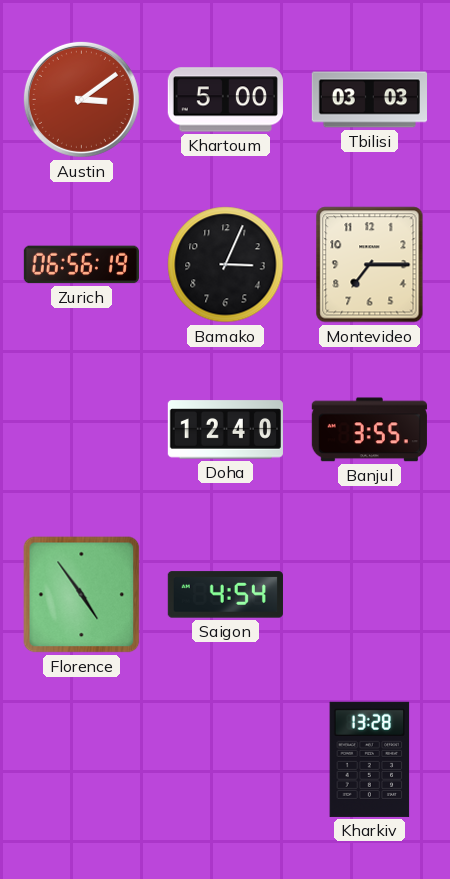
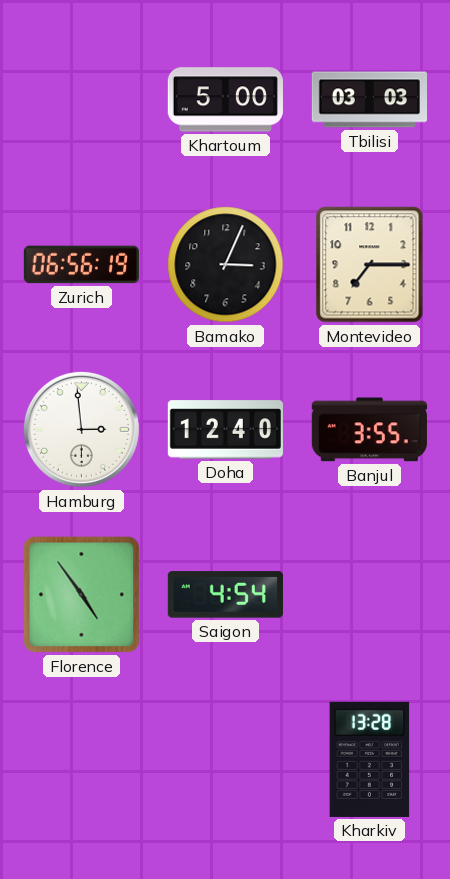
Austin: 3:09 -> none (81, 99)
Hamburg: none -> 2:59 (81, 429)
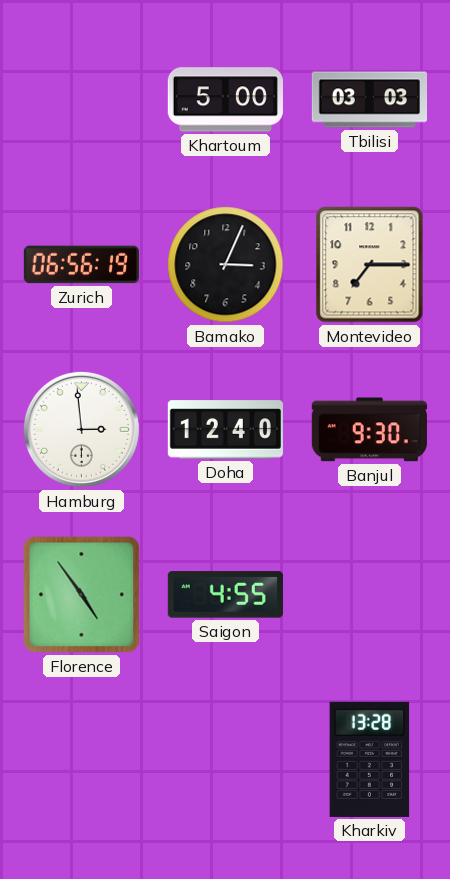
Banjul: 3:55 -> 9:30 (369, 430)
Saigon: 4:54 -> 4:55 (225, 595)
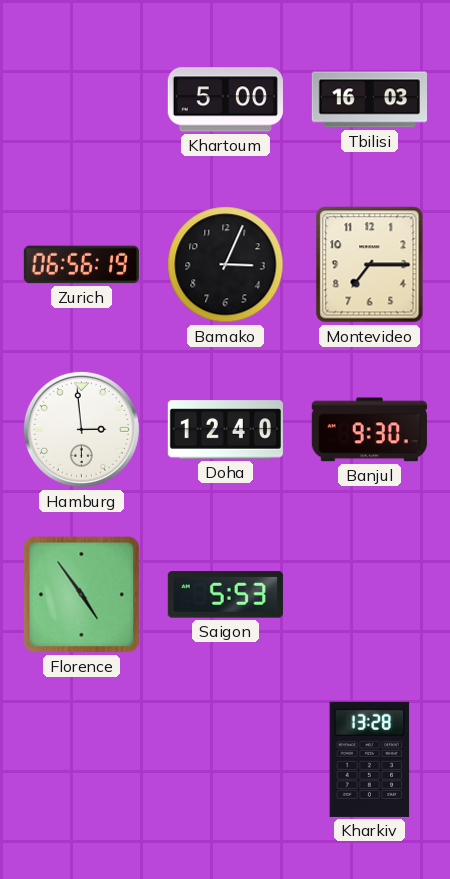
Tbilisi: 03:03 -> 16:03 (369, 100)
Saigon: 4:55 -> 5:53 (225, 595)
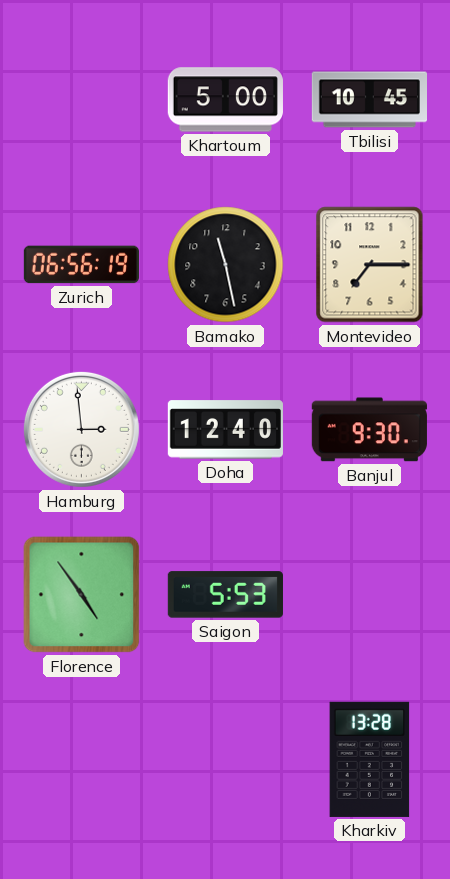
Tbilisi: 16:03 -> 10:45 (369, 100)
Bamako: 3:04 -> 11:28 (226, 265)
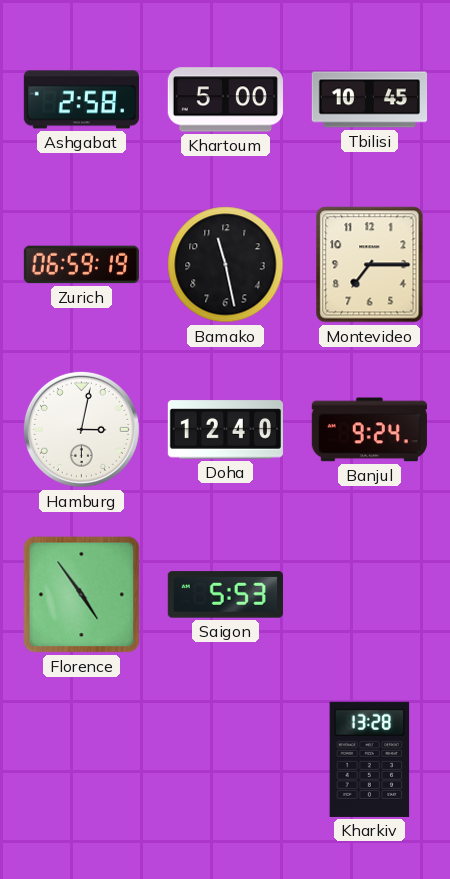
Ashgabat: none -> 2:58 (81, 100)
Zurich: 06:56 -> 06:59 (81, 265)
Hamburg: 2:59 -> 3:02 (81, 429)
Banjul: 9:30 -> 9:24 (369, 430)
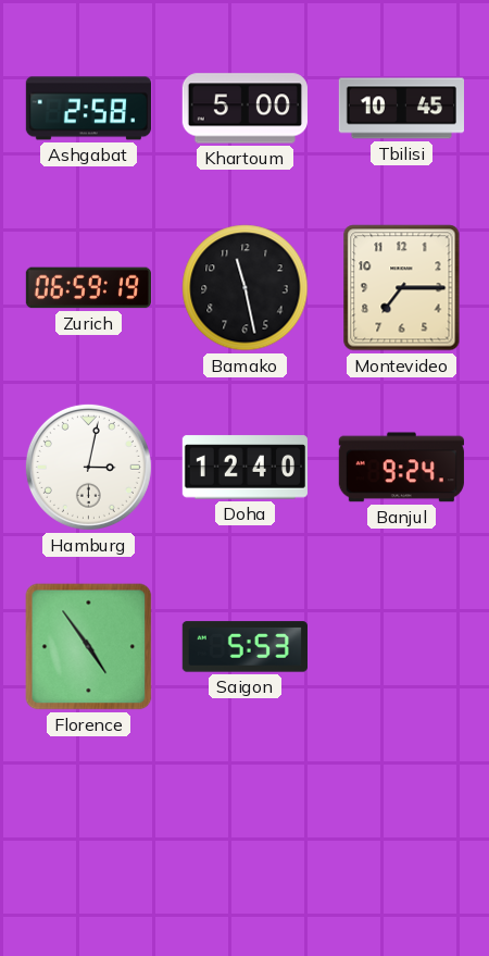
Kharkiv: 13:28 -> none (370, 759)
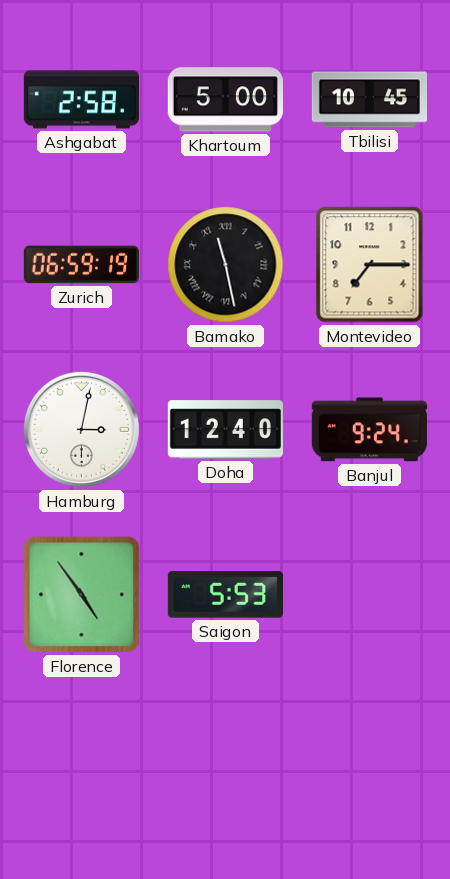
Bamako numerals: Arabic -> Roman (226, 265)
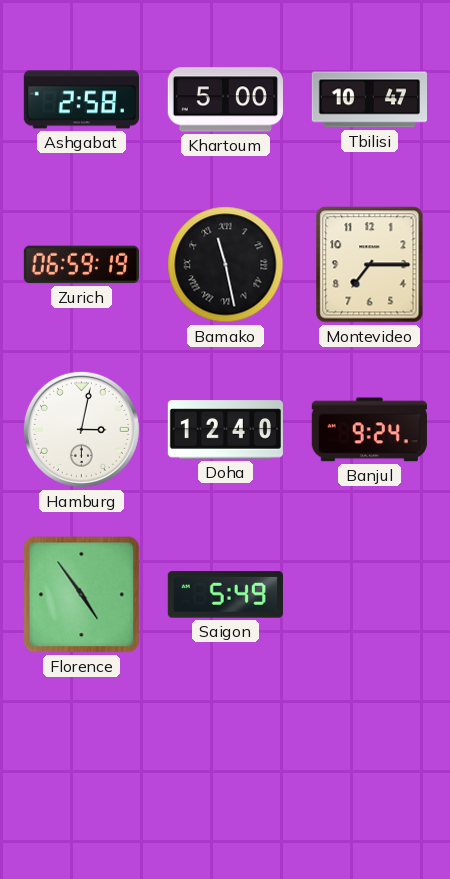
Tbilisi: 10:45 -> 10:47 (369, 100)
Saigon: 5:53 -> 5:49 (225, 595)
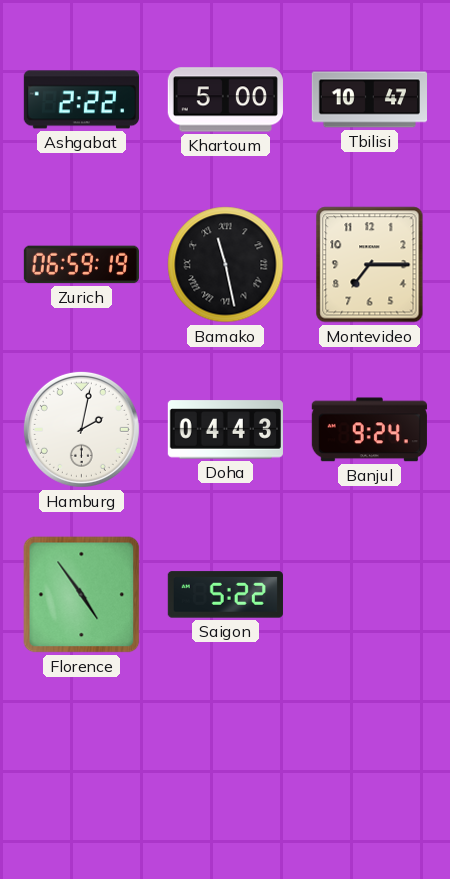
Ashgabat: 2:58 -> 2:22 (81, 100)
Hamburg: 3:02 -> 2:02 (81, 429)
Doha: 12:40 -> 04:43 (225, 430)
Saigon: 5:49 -> 5:22 (225, 595)
